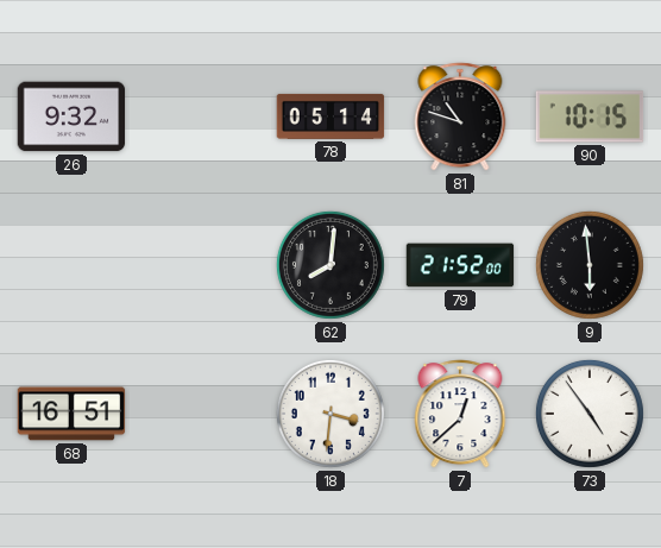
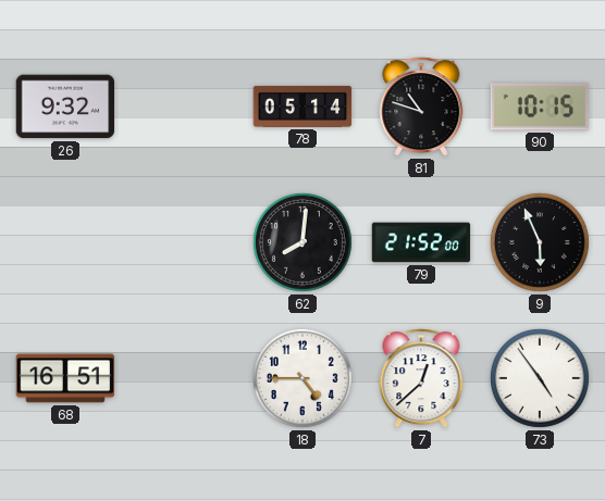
9: 5:59 -> 5:56 (540, 242)
18: 3:31 -> 4:45 (302, 378)
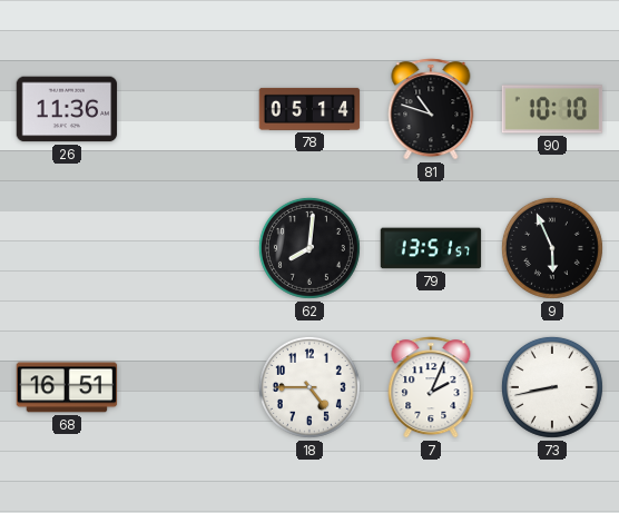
26: 9:32 -> 11:36 (67, 109)
90: 10:15 -> 10:10 (552, 109)
79: 21:52 -> 13:51 (431, 248)
7: 12:38 -> 2:04 (431, 387)
73: 4:54 -> 8:43 (552, 387)
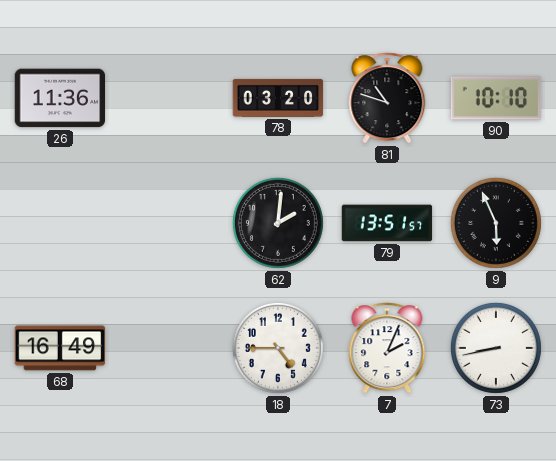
78: 05:14 -> 03:20 (278, 98)
62: 8:01 -> 2:01 (278, 223)
68: 16:51 -> 16:49 (60, 348)
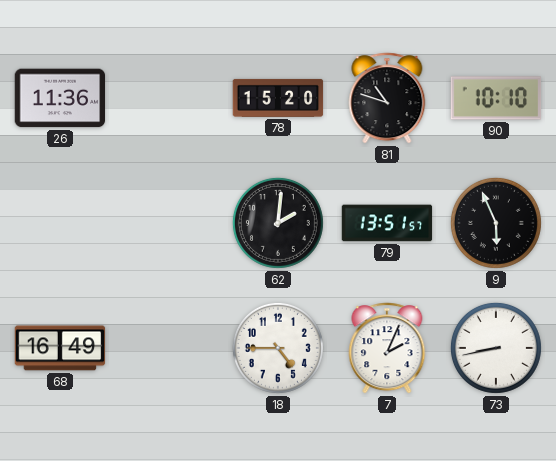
78: 03:20 -> 15:20 (278, 98)
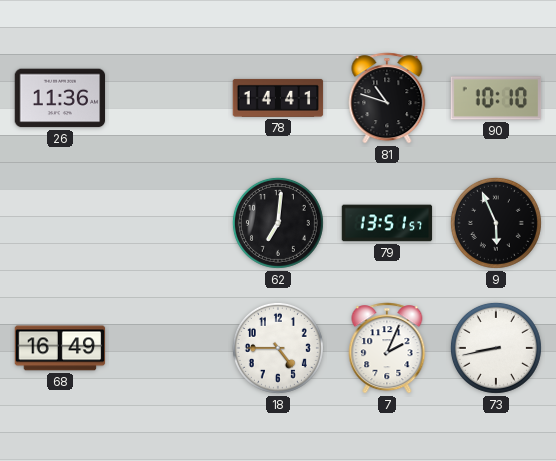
78: 15:20 -> 14:41 (278, 98)
62: 2:01 -> 7:01 (278, 223)
